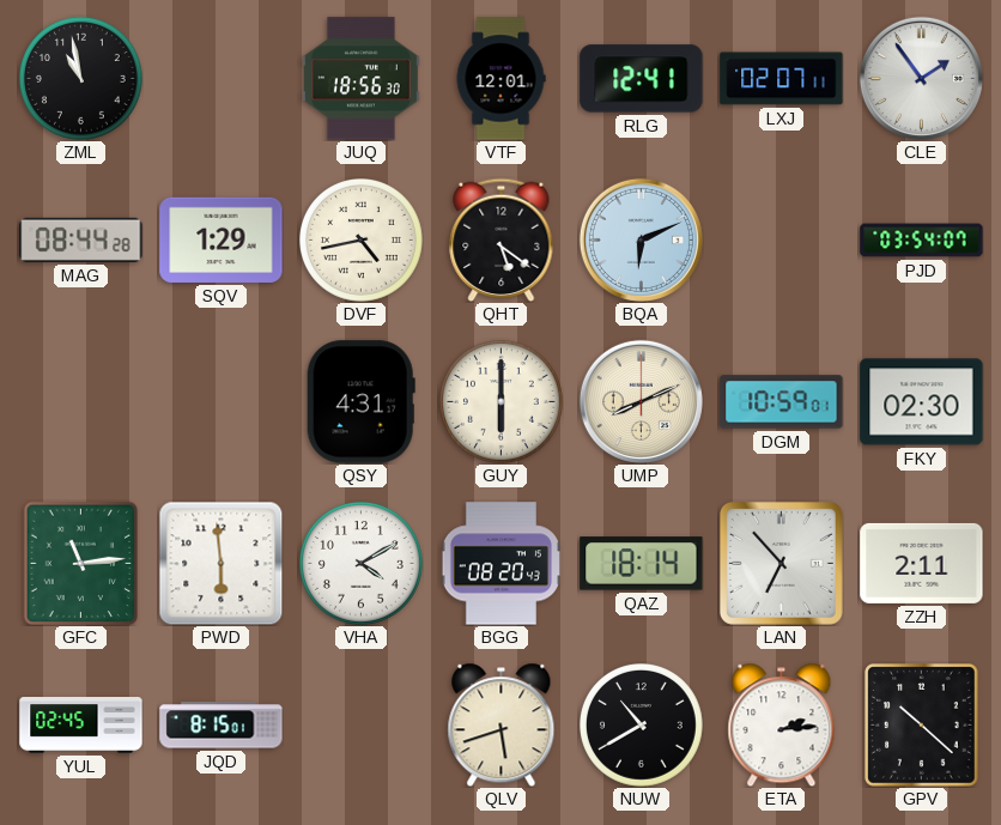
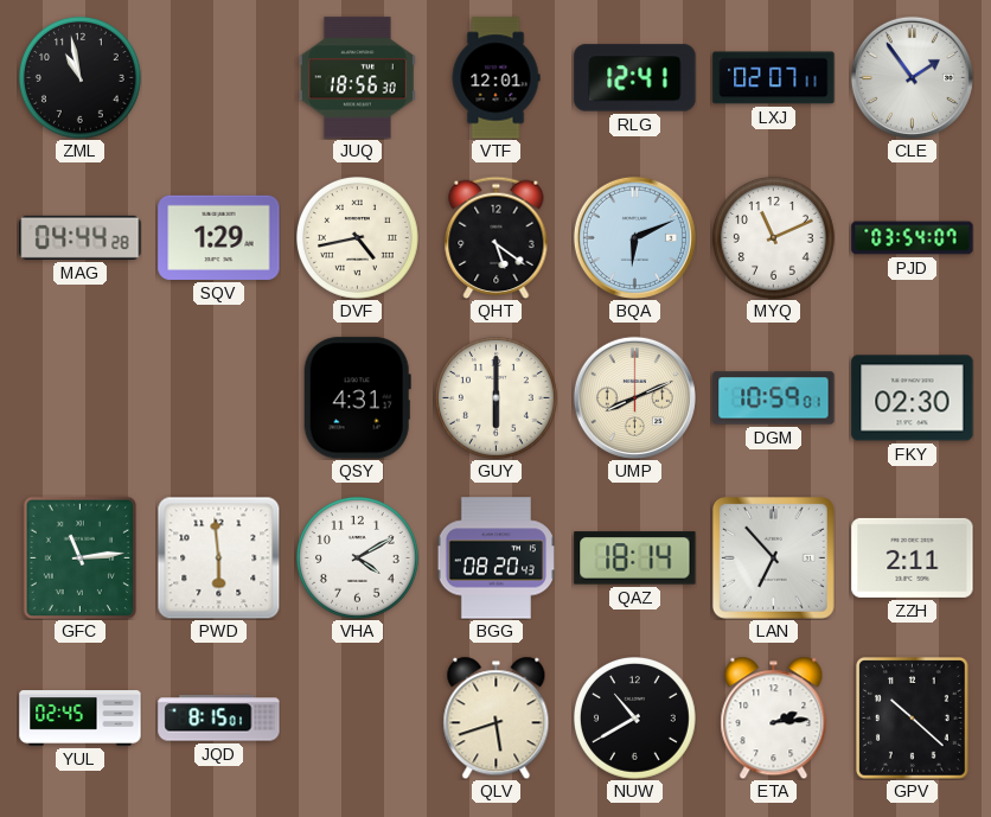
MAG: 08:44 -> 04:44 (81, 237)
MYQ: none -> 11:11 (774, 238)
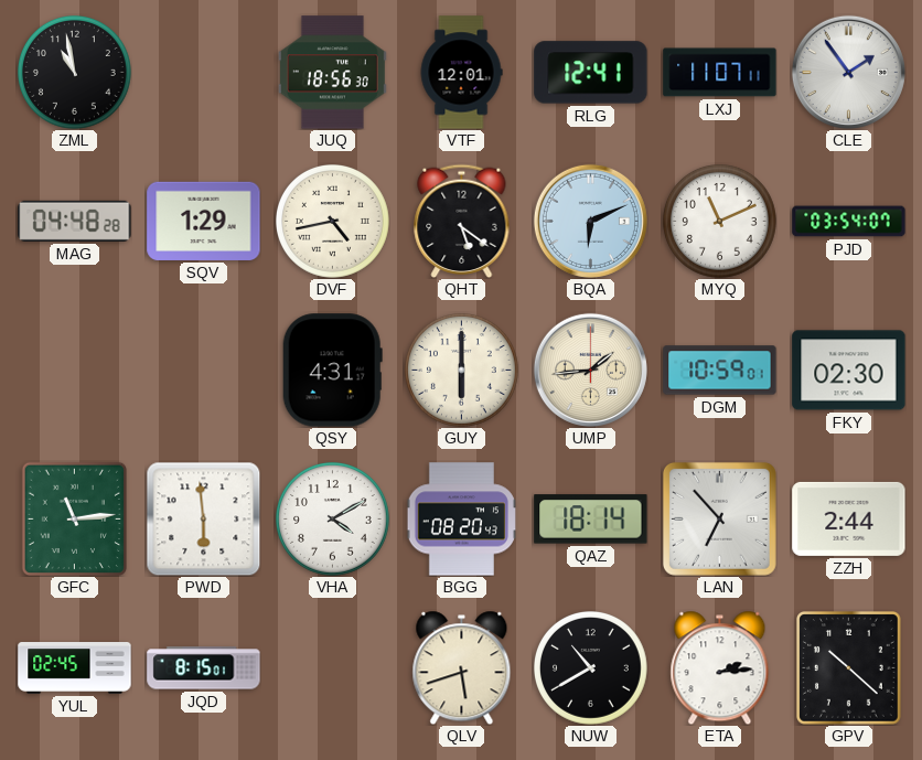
LXJ: 02:07 -> 11:07 (720, 73)
MAG: 04:44 -> 04:48 (75, 221)
UMP: 8:11 -> 1:44 (590, 370)
ZZH: 2:11 -> 2:44 (849, 518)
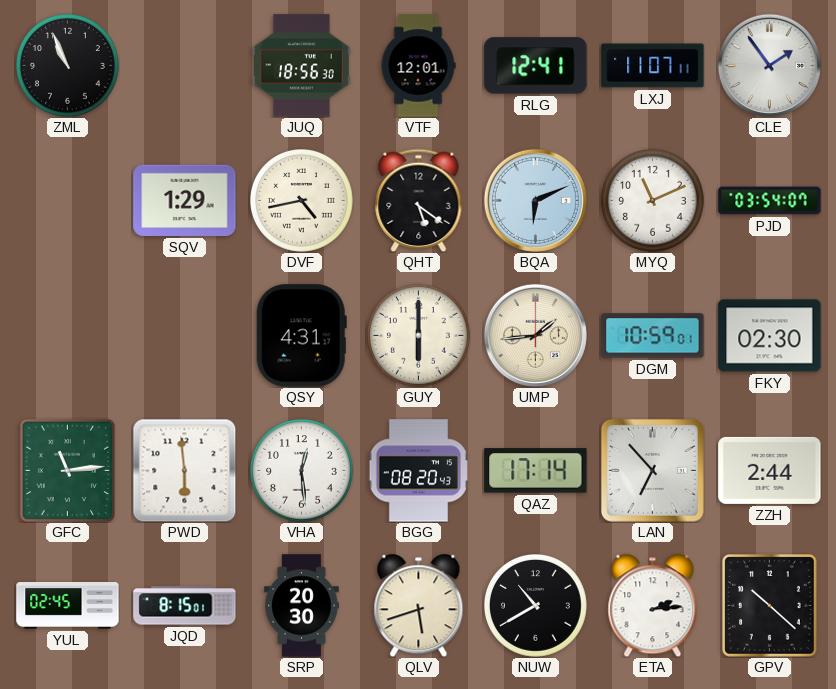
ZML: 10:58 -> 10:56 (68, 66)
MAG: 04:48 -> none (75, 221)
VHA: 4:10 -> 12:29 (302, 471)
QAZ: 18:14 -> 17:14 (536, 471)
SRP: none -> 20:30 (302, 606)
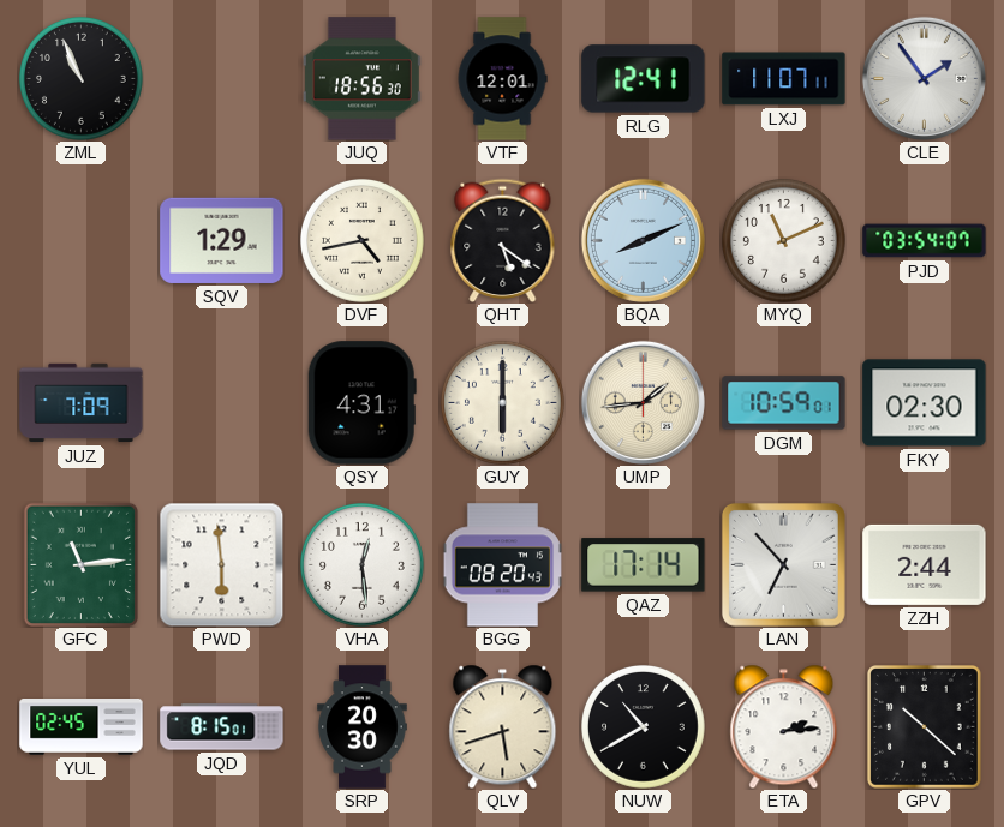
BQA: 6:11 -> 8:11 (643, 240)
JUZ: none -> 7:09 (82, 403)
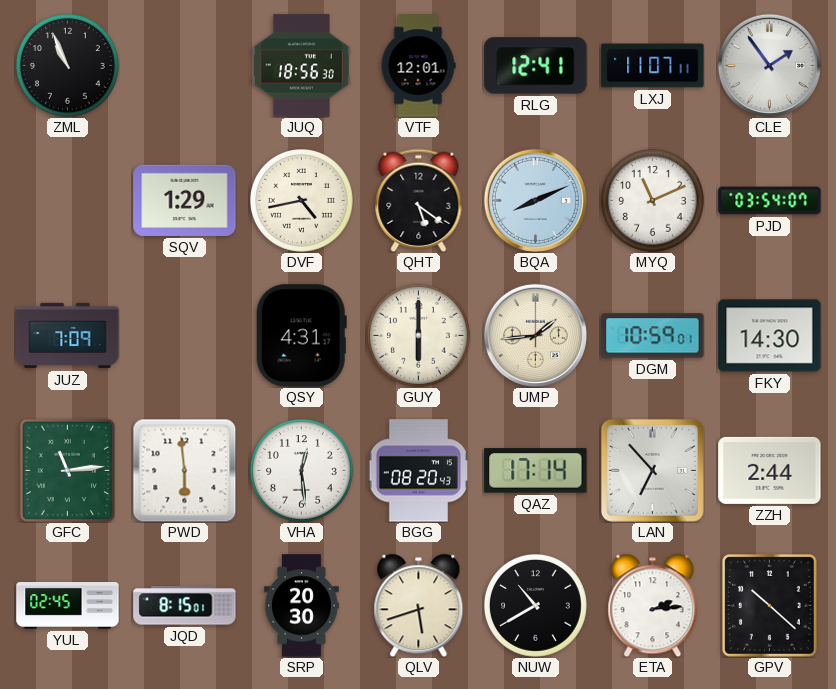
FKY: 02:30 -> 14:30 (770, 336)
